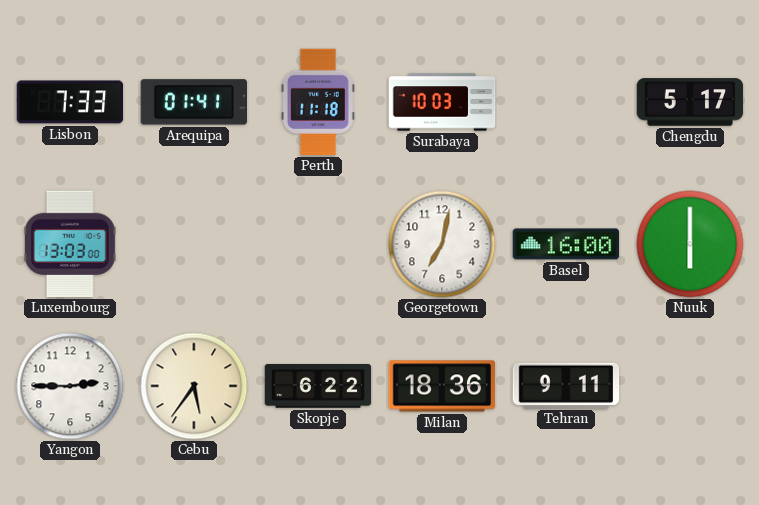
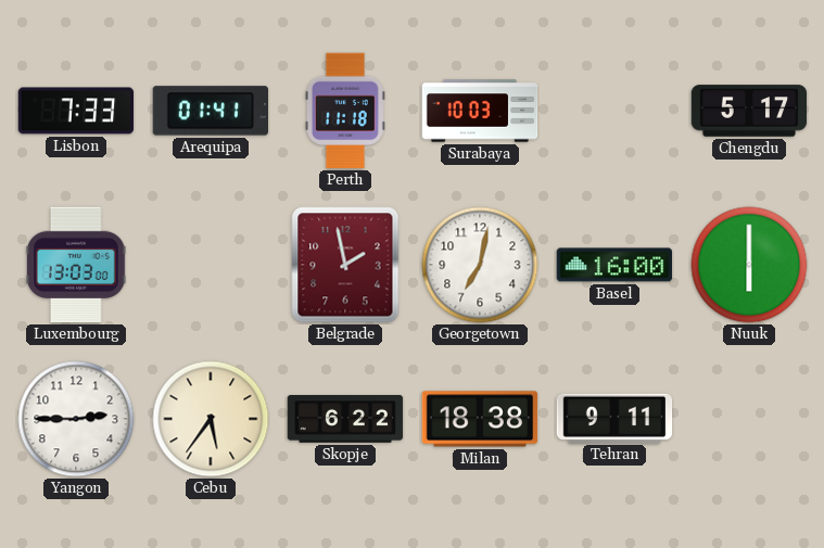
Belgrade: none -> 1:58 (345, 265)
Milan: 18:36 -> 18:38 (480, 419)
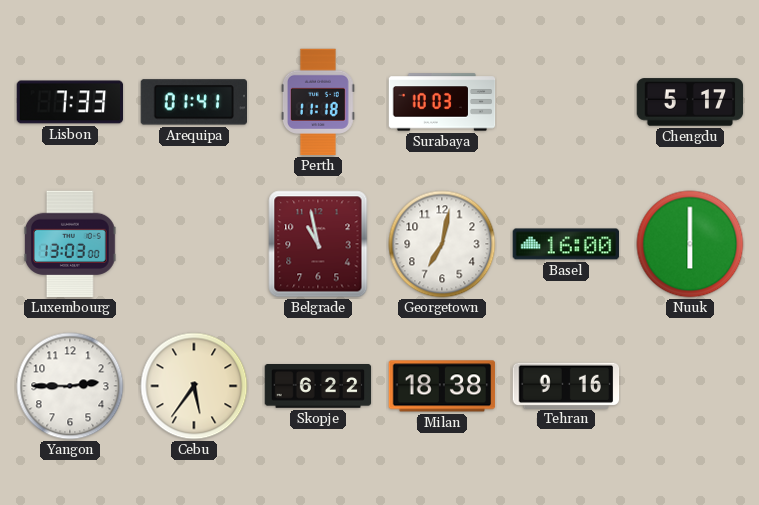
Belgrade: 1:58 -> 10:58 (318, 244)
Tehran: 9:11 -> 9:16 (566, 385)
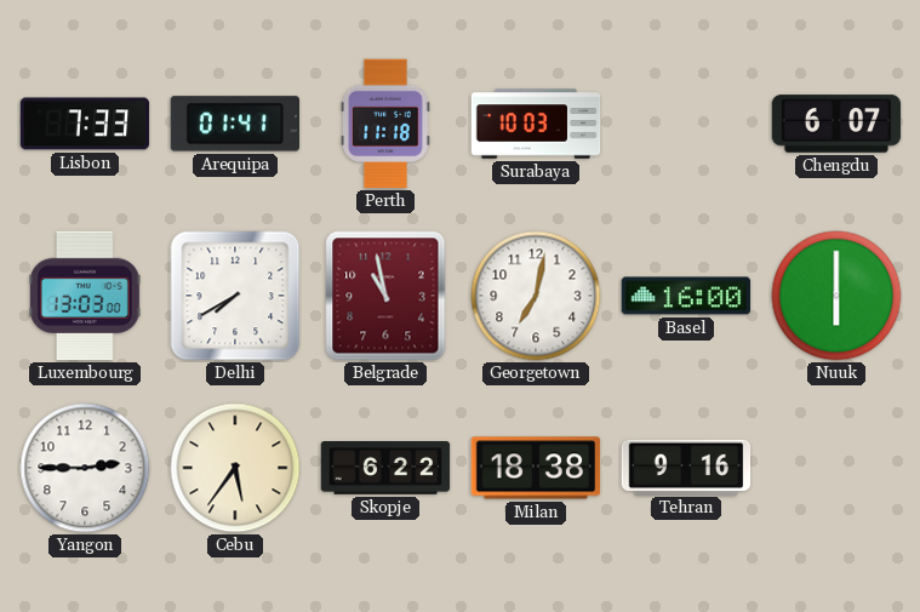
Chengdu: 5:17 -> 6:07 (836, 124)
Delhi: none -> 7:40 (235, 296)
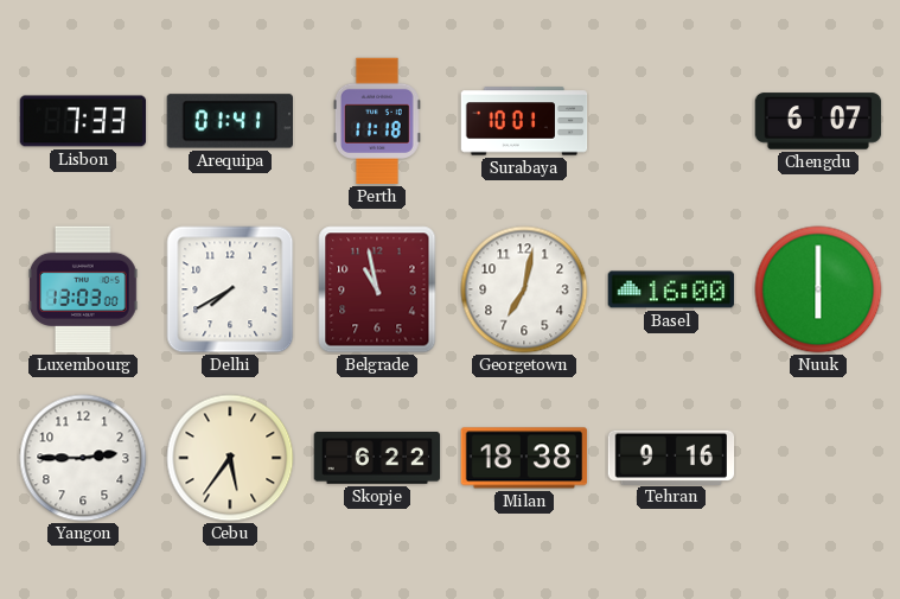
Surabaya: 10:03 -> 10:01 (524, 121)
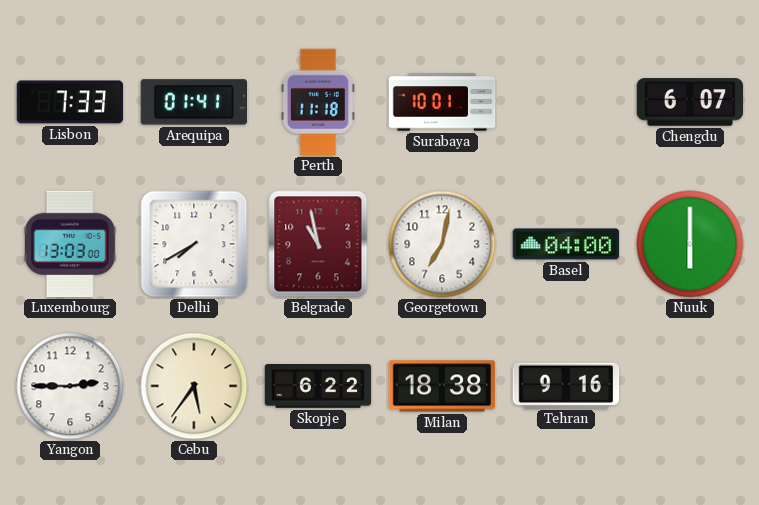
Basel: 16:00 -> 04:00 (566, 244)
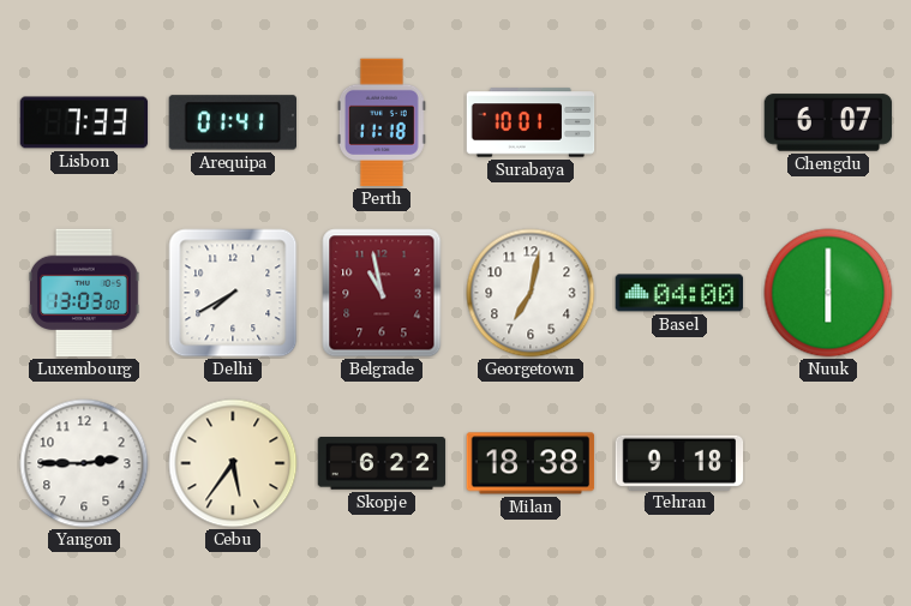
Tehran: 9:16 -> 9:18 (679, 462)
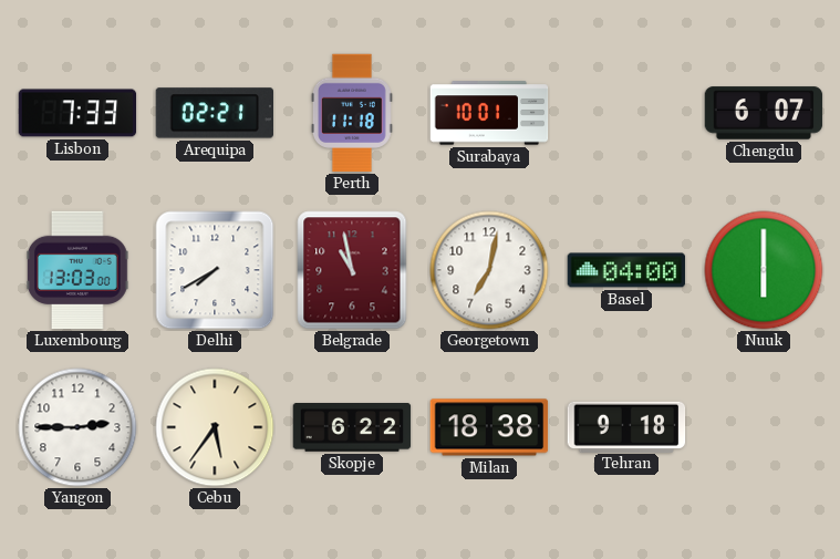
Arequipa: 01:41 -> 02:21 (214, 113)
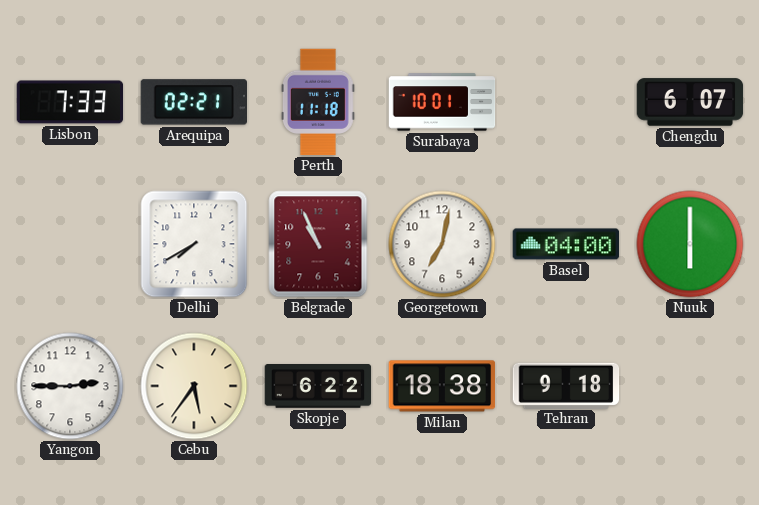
Luxembourg: 13:03 -> none (79, 270)
Belgrade: 10:58 -> 10:56 (318, 244)
